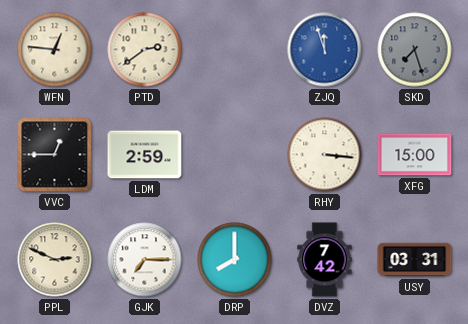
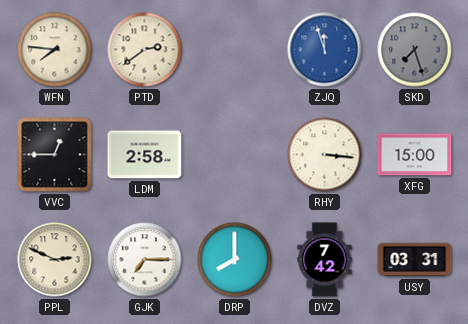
WFN: 12:46 -> 7:46 (55, 50)
LDM: 2:59 -> 2:58 (145, 155)
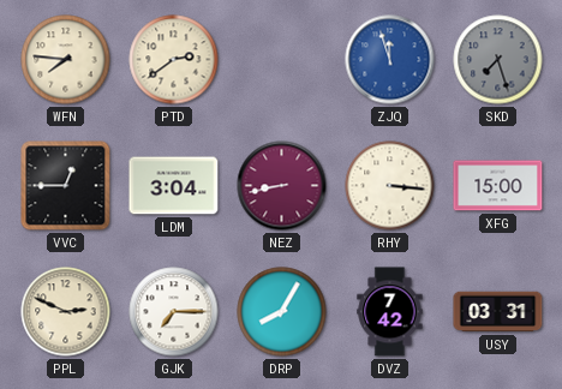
LDM: 2:58 -> 3:04 (174, 186)
NEZ: none -> 8:43 (282, 186)
DRP: 8:00 -> 8:05 (282, 312)
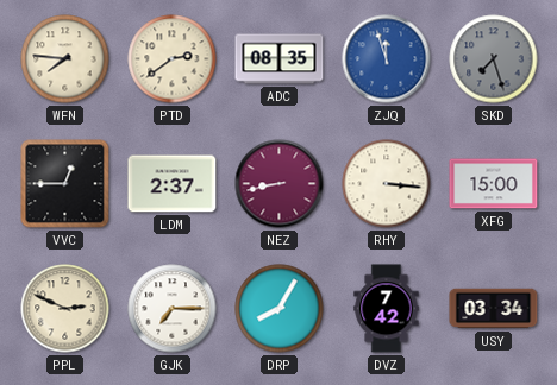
ADC: none -> 08:35 (280, 59)
LDM: 3:04 -> 2:37 (173, 184)
USY: 03:31 -> 03:34 (494, 309)
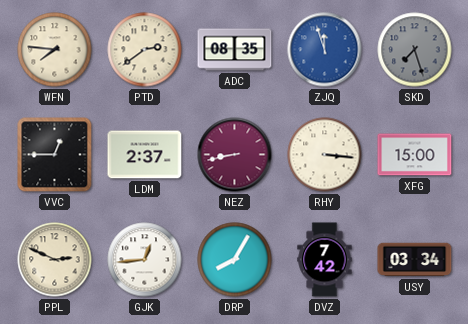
GJK: 7:15 -> 12:44 (145, 260)
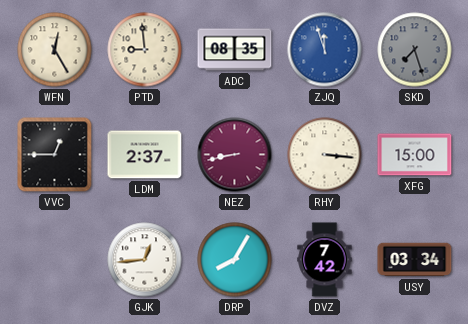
WFN: 7:46 -> 12:25 (55, 50)
PTD: 2:39 -> 8:59 (145, 50)
PPL: 2:49 -> none (55, 260)
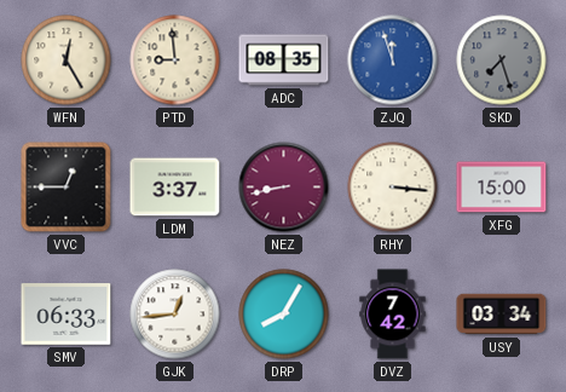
LDM: 2:37 -> 3:37 (175, 188)
SMV: none -> 06:33 (67, 315)
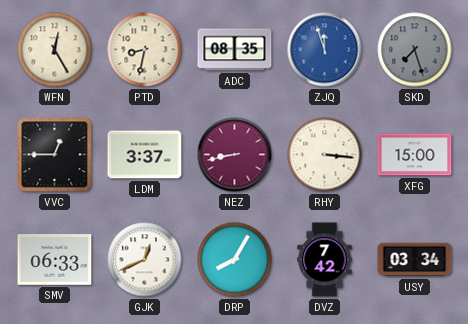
PTD: 8:59 -> 8:32 (145, 50)
GJK: 12:44 -> 12:41 (145, 260)
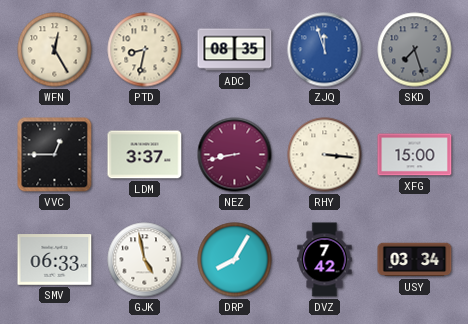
GJK: 12:41 -> 4:58 (145, 260)
